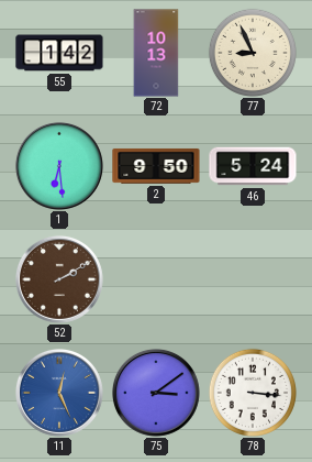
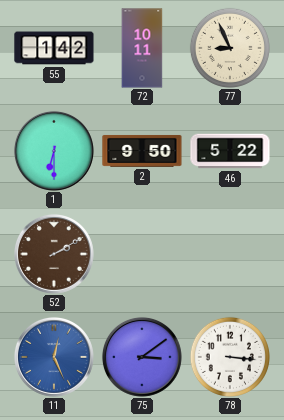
72: 10:13 -> 10:11 (142, 48)
1: 6:29 -> 6:30 (54, 151)
46: 5:24 -> 5:22 (230, 151)
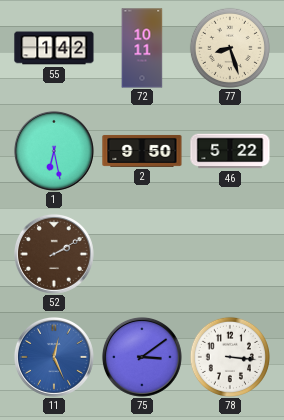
77: 8:56 -> 8:27 (230, 48)
1: 6:30 -> 6:28 (54, 151)
